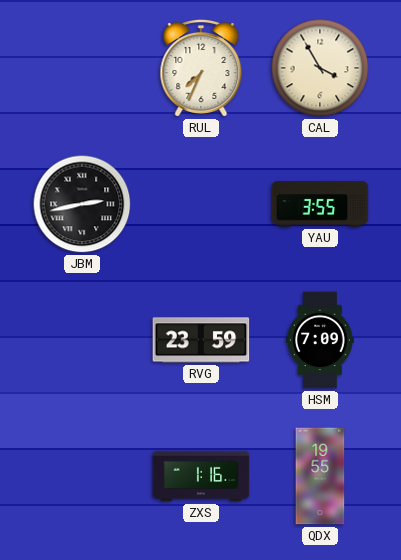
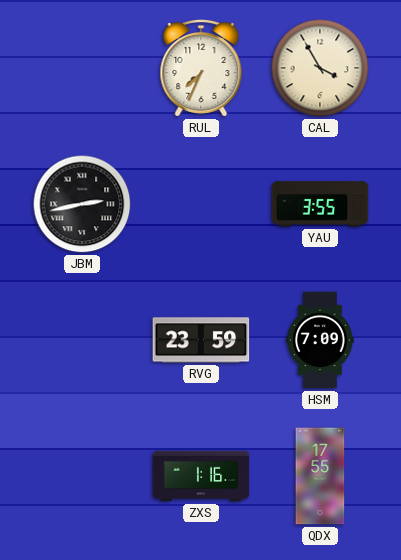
QDX: 19:55 -> 17:55 (320, 476)
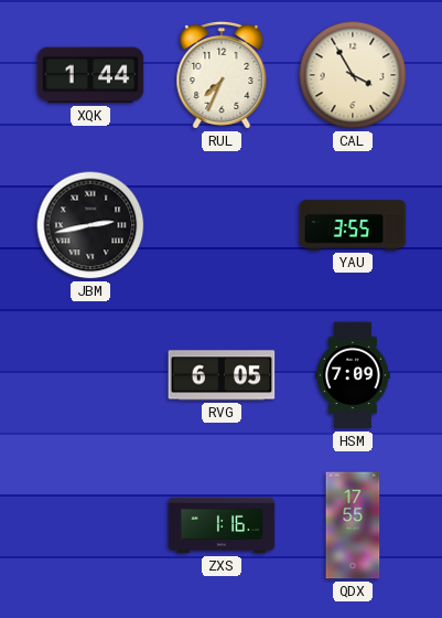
XQK: none -> 1:44 (90, 75)
RVG: 23:59 -> 6:05 (222, 375)
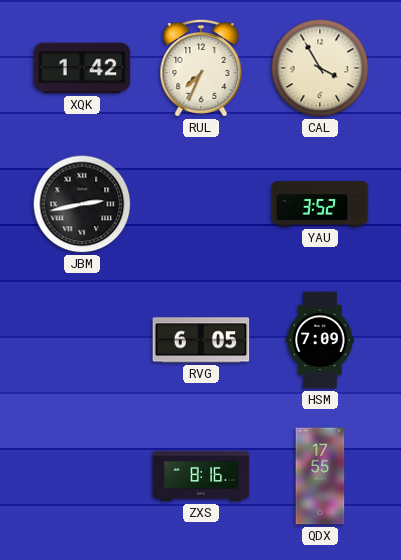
XQK: 1:44 -> 1:42 (82, 68)
YAU: 3:55 -> 3:52 (320, 204)
ZXS: 1:16 -> 8:16 (201, 476)
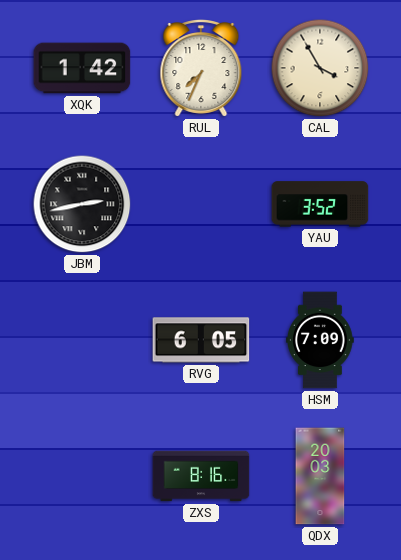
QDX: 17:55 -> 20:03 (320, 476)
